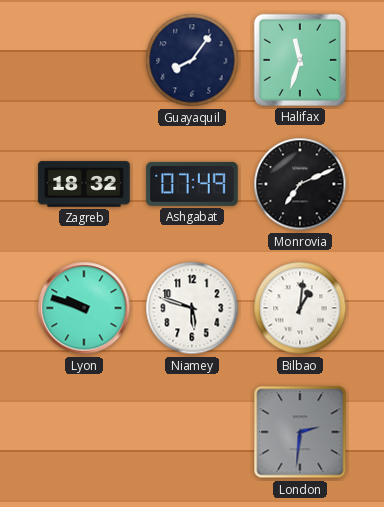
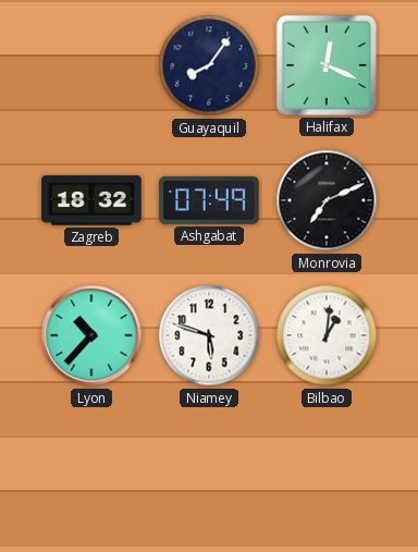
Halifax: 11:33 -> 12:19 (327, 65)
Lyon: 9:48 -> 10:37 (91, 335)
London: 2:31 -> none (300, 432)
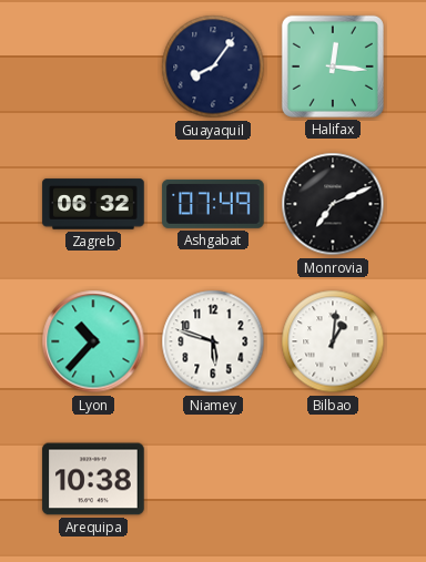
Halifax: 12:19 -> 12:16 (333, 67)
Zagreb: 18:32 -> 06:32 (93, 204)
Arequipa: none -> 10:38 (93, 479)
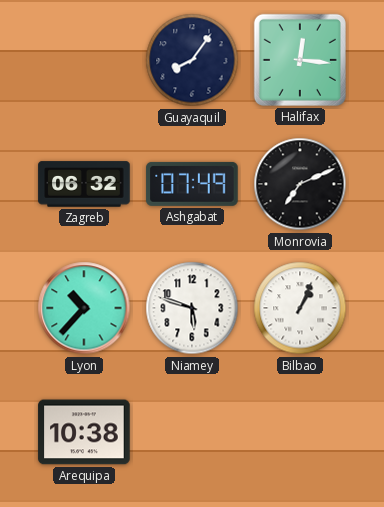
Bilbao: 1:01 -> 1:04 (300, 308)
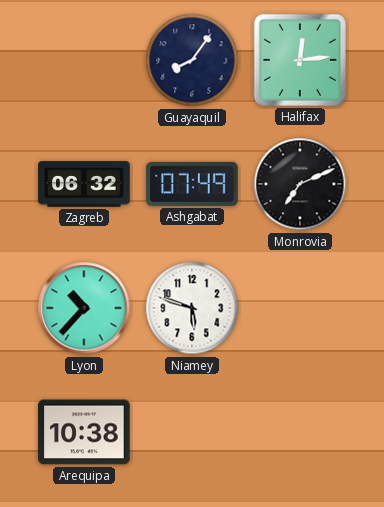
Halifax: 12:16 -> 12:14 (300, 60)
Bilbao: 1:04 -> none (300, 308)
